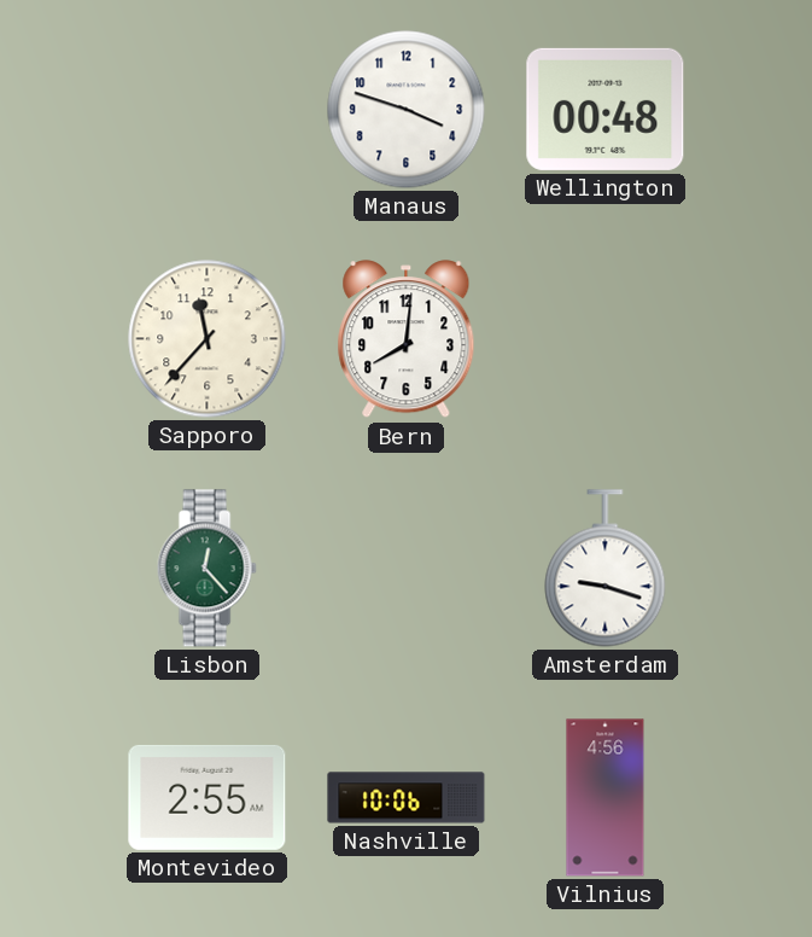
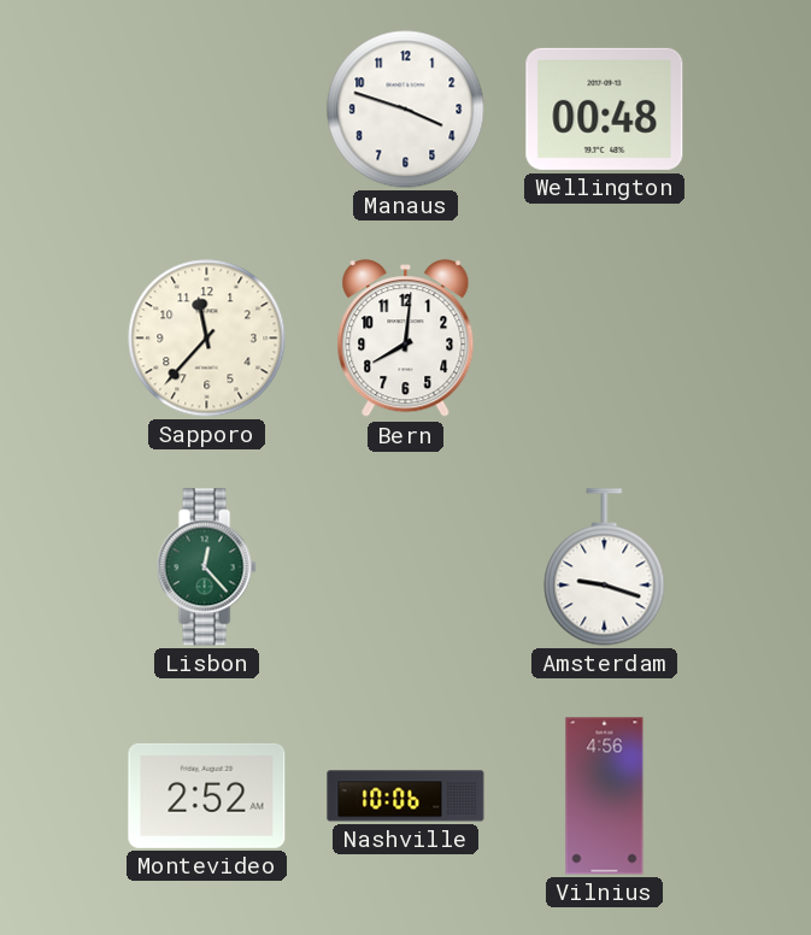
Montevideo: 2:55 -> 2:52 (207, 795)
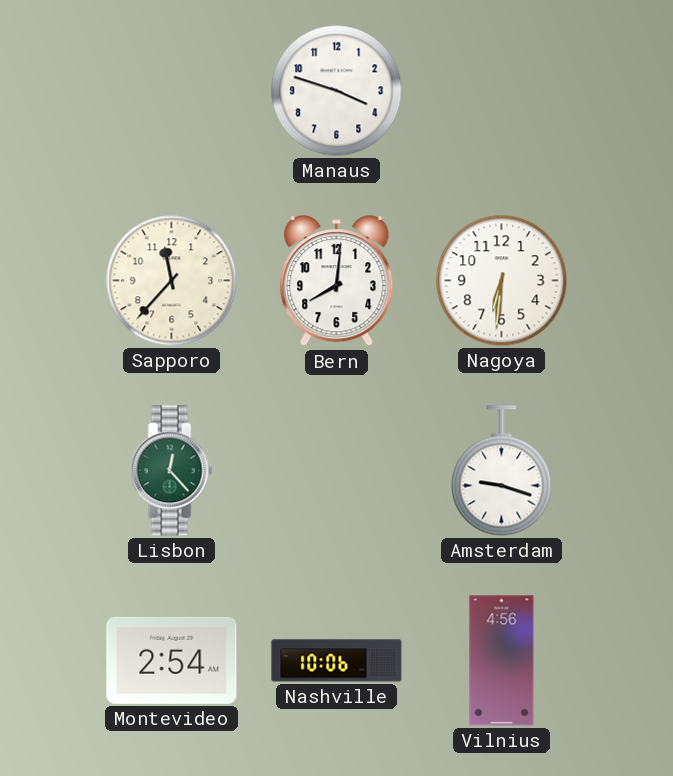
Wellington: 00:48 -> none (605, 108)
Nagoya: none -> 6:31 (502, 281)
Montevideo: 2:52 -> 2:54 (172, 660)
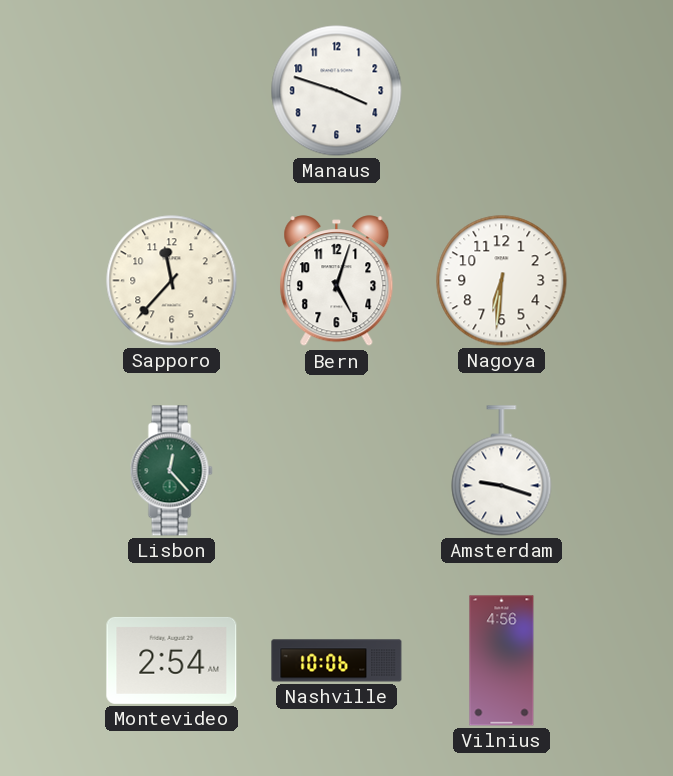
Bern: 8:01 -> 5:03 (337, 281)
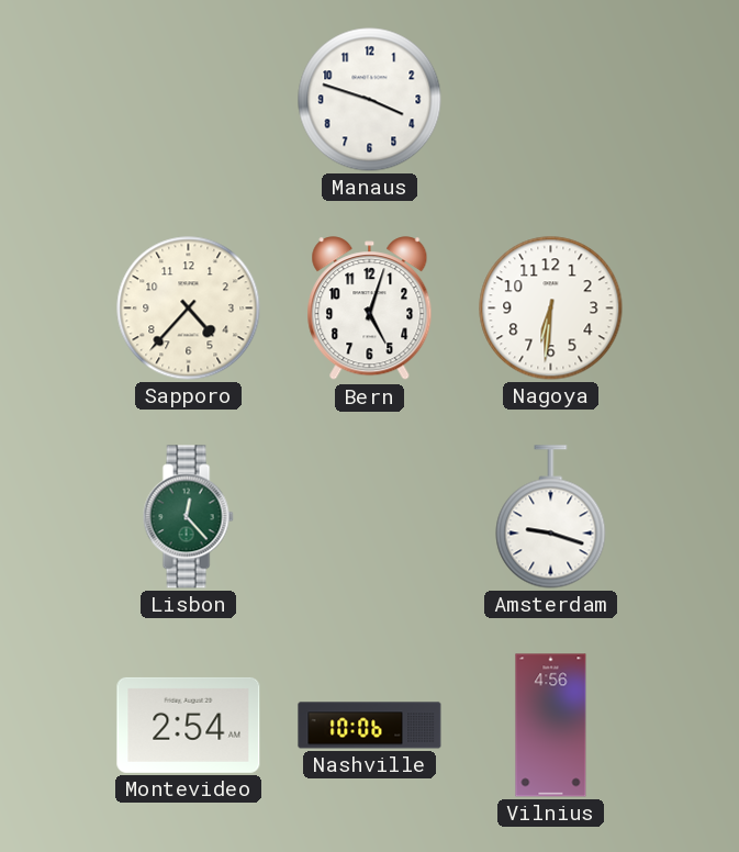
Sapporo: 11:37 -> 4:37 (189, 309)
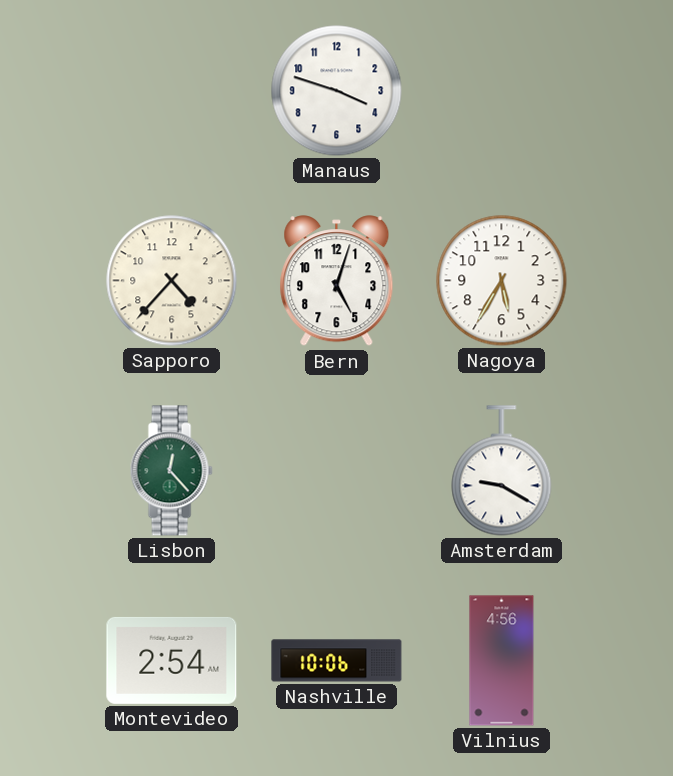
Nagoya: 6:31 -> 5:35 (502, 281)
Amsterdam: 9:18 -> 9:20 (502, 471)
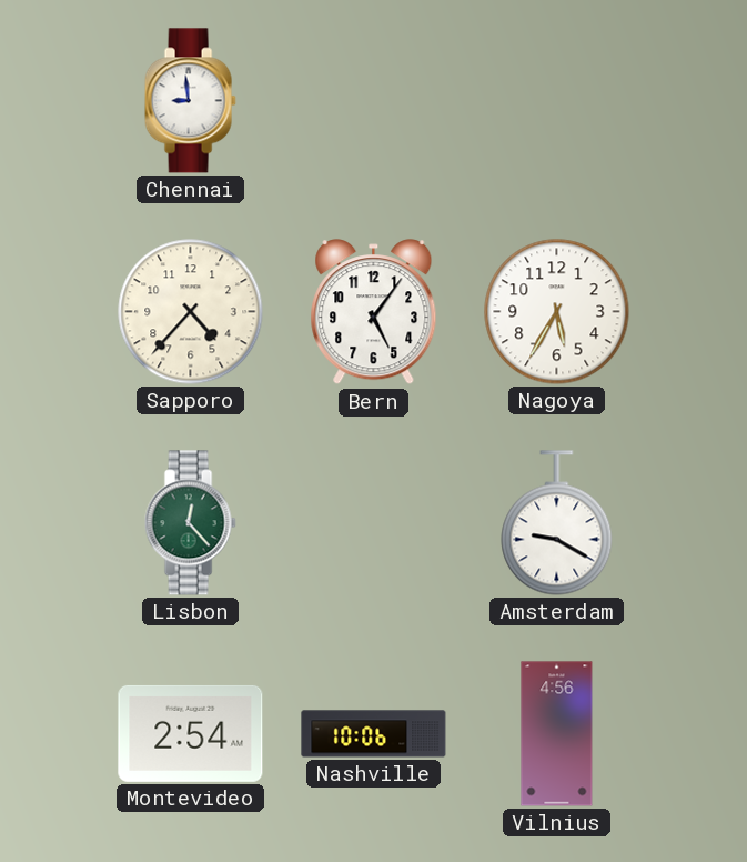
Chennai: none -> 8:59 (190, 101)
Manaus: 3:48 -> none (337, 91)
Bern: 5:03 -> 5:06 (374, 312)
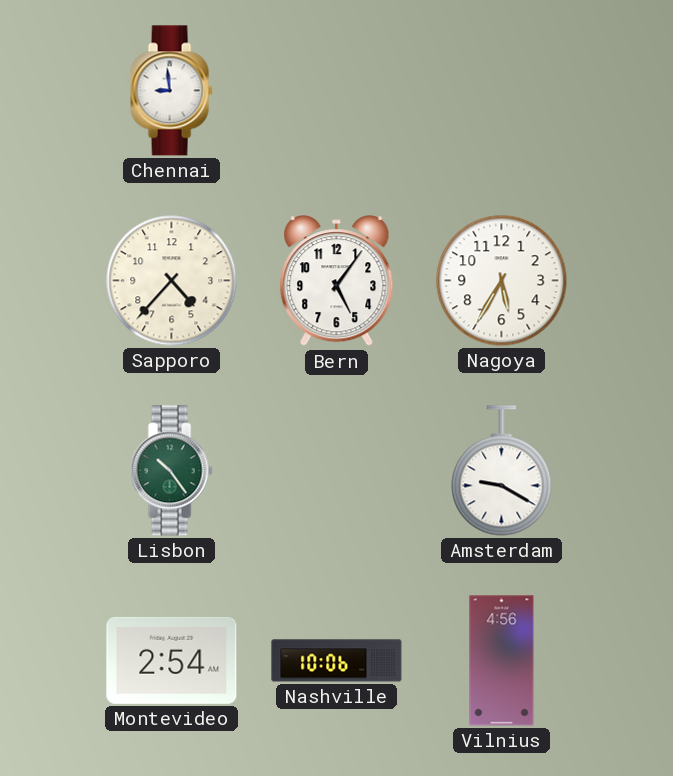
Lisbon: 12:23 -> 10:24 (171, 471)
